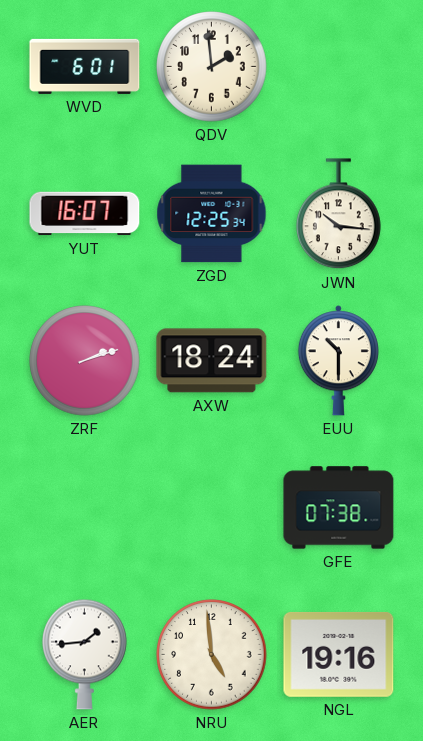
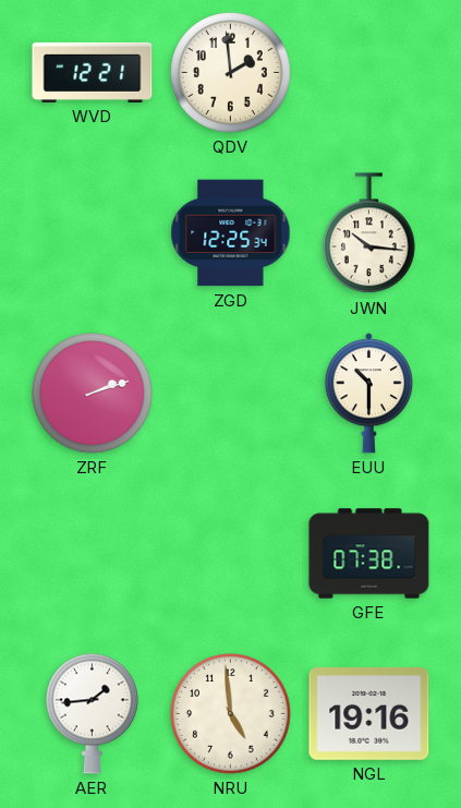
WVD: 6:01 -> 12:21 (93, 72)
YUT: 16:07 -> none (85, 214)
AXW: 18:24 -> none (212, 361)
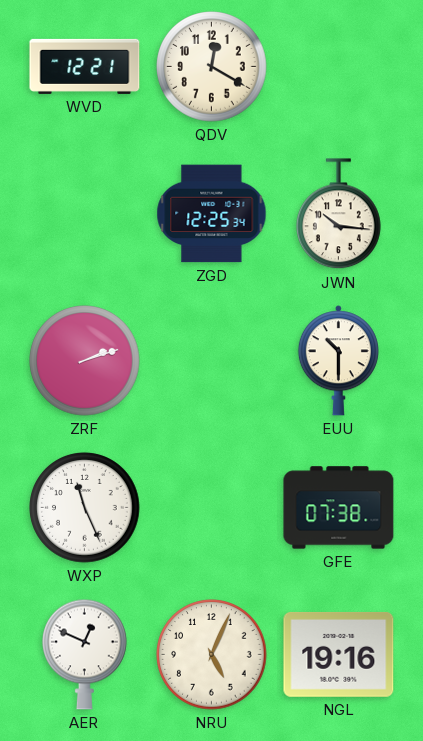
QDV: 1:59 -> 12:20 (212, 67)
WXP: none -> 11:26 (85, 508)
AER: 1:44 -> 12:49 (85, 654)
NRU: 4:59 -> 5:04 (212, 655)
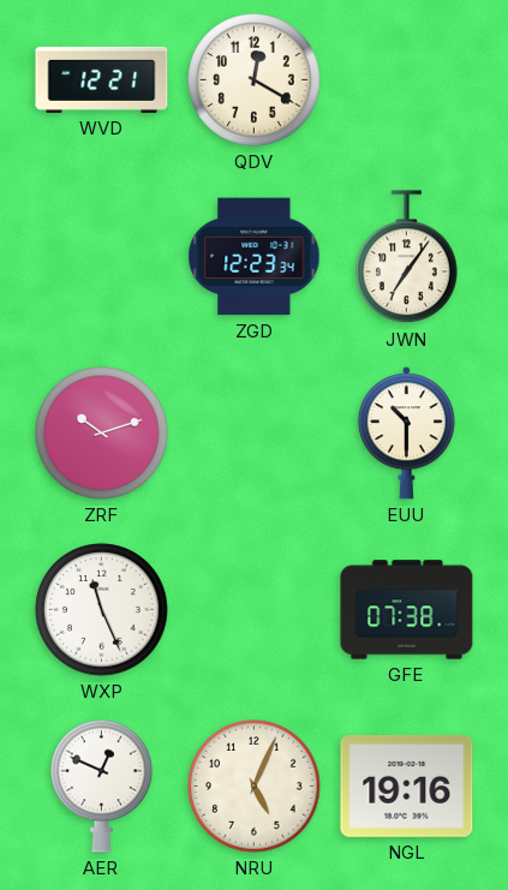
ZGD: 12:25 -> 12:23 (255, 257)
JWN: 10:16 -> 7:06 (407, 257)
ZRF: 2:12 -> 10:12 (102, 434)
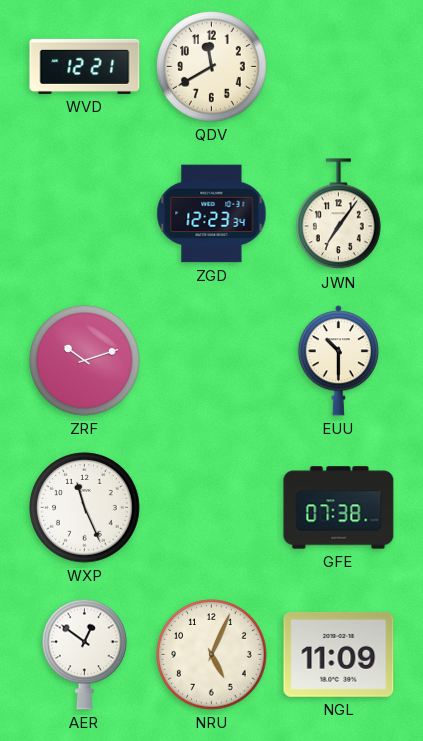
QDV: 12:20 -> 11:40 (212, 67)
AER: 12:49 -> 12:51 (85, 654)
NGL: 19:16 -> 11:09 (339, 654)
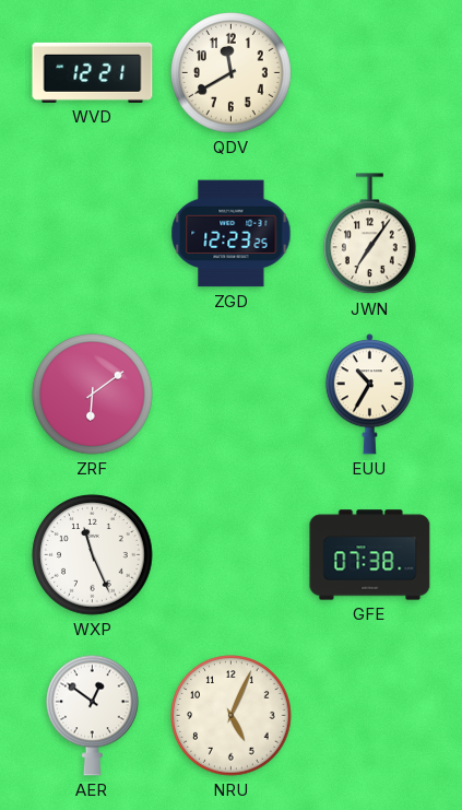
ZGD: 12:23:34 -> 12:23:25 (232, 234)
ZRF: 10:12 -> 6:09 (93, 395)
EUU: 10:30 -> 10:35 (369, 395)
NGL: 11:09 -> none (339, 654)
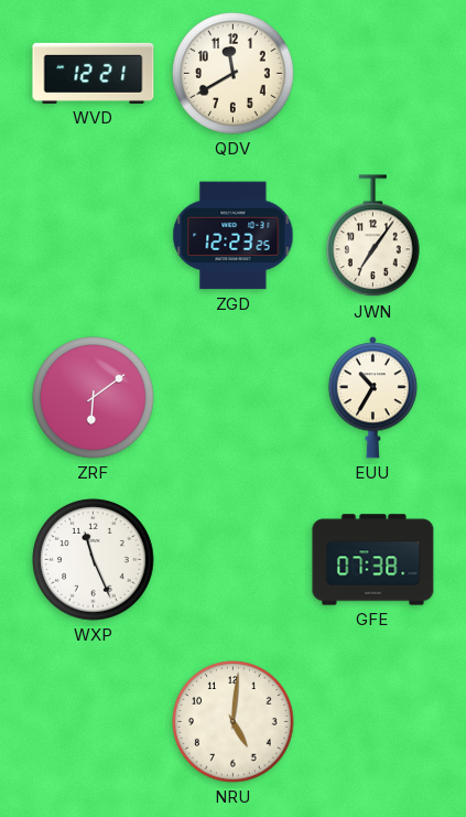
AER: 12:51 -> none (93, 715)
NRU: 5:04 -> 5:01 (234, 722)
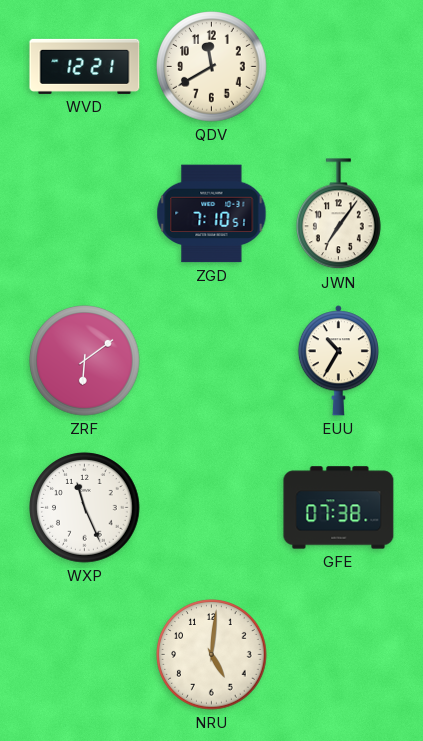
ZGD: 12:23 -> 7:10 (212, 214)
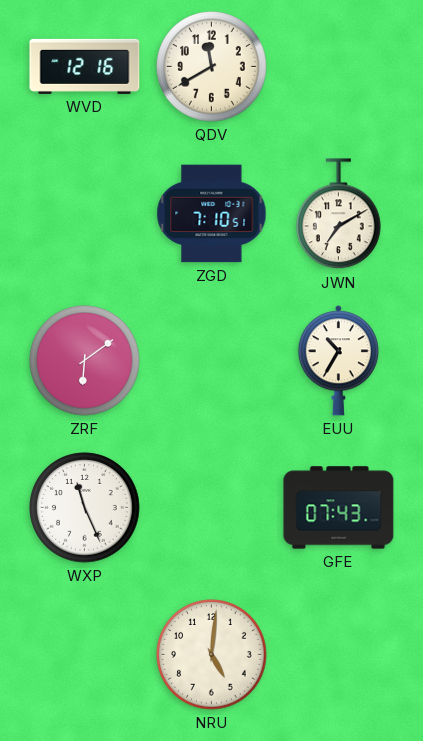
WVD: 12:21 -> 12:16 (85, 66)
JWN: 7:06 -> 7:10 (339, 214)
GFE: 07:38 -> 07:43 (339, 508)
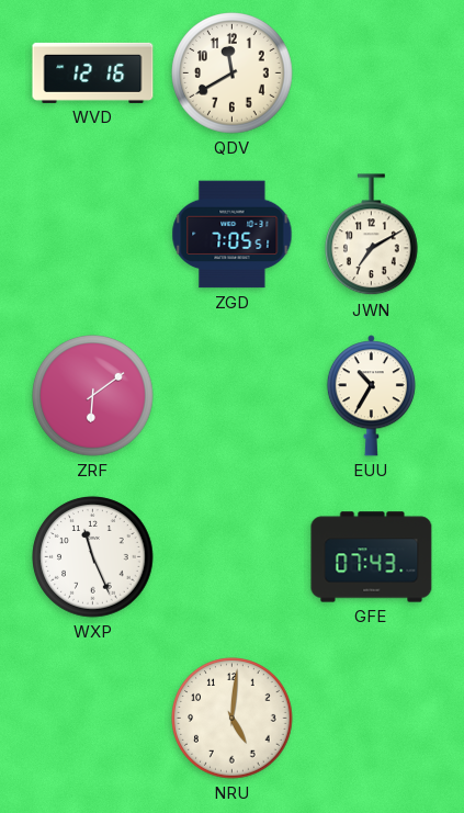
ZGD: 7:10 -> 7:05 (233, 235)
